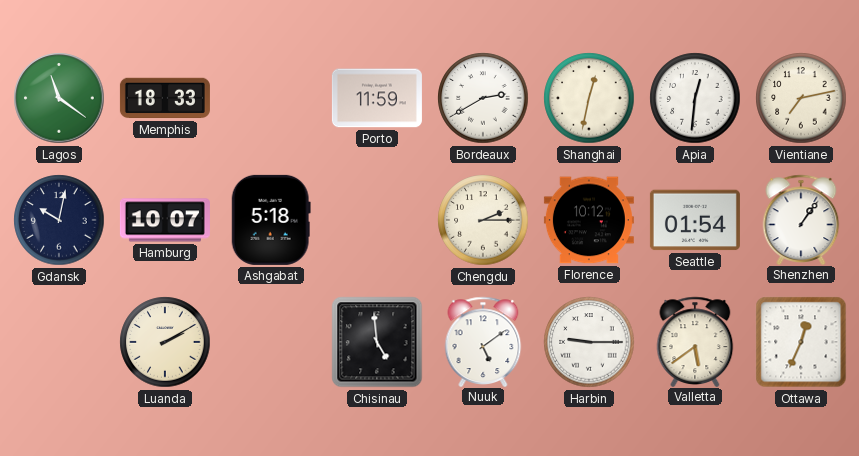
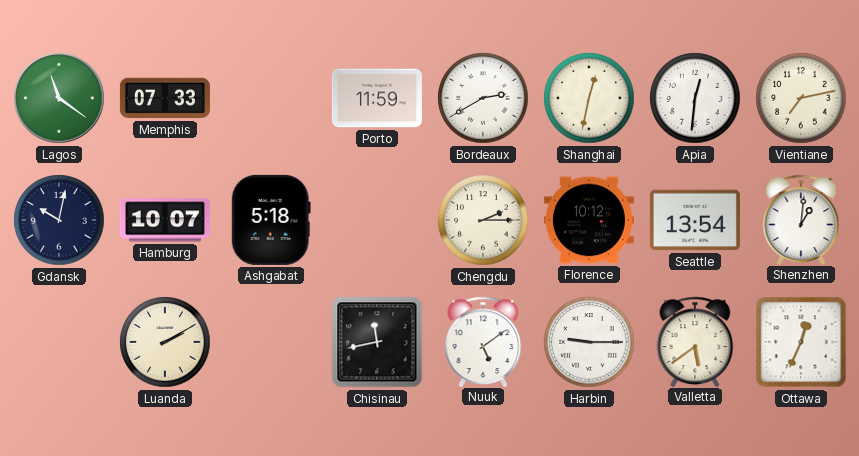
Memphis: 18:33 -> 07:33 (165, 98)
Seattle: 01:54 -> 13:54 (695, 220)
Shenzhen: 1:06 -> 1:01 (801, 219)
Chisinau: 4:59 -> 11:43 (377, 342)
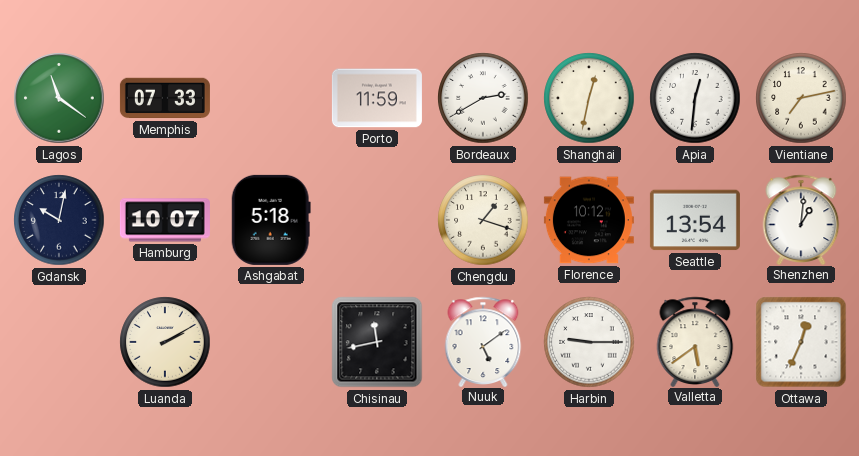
Chengdu: 2:15 -> 1:18 (483, 220)
